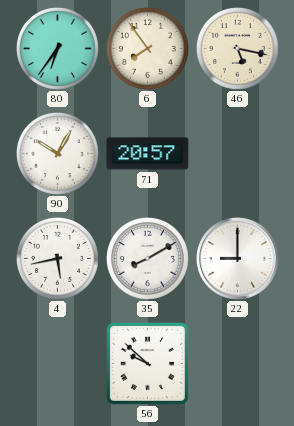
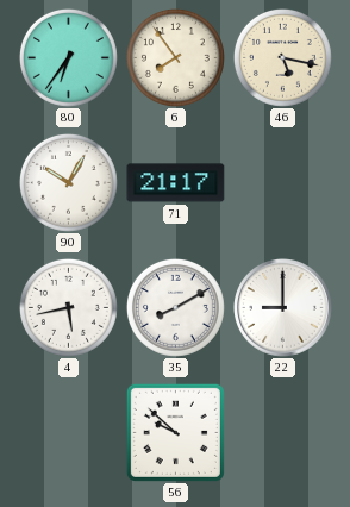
71: 20:57 -> 21:17 (176, 183)
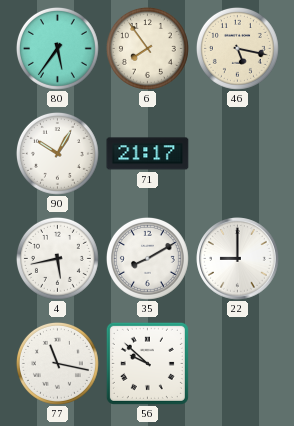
80: 6:36 -> 5:36 (57, 48)
77: none -> 11:17 (57, 363)
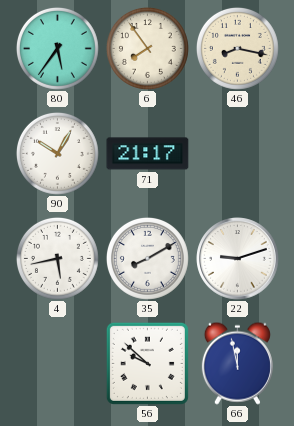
46: 5:17 -> 8:17 (237, 48)
22: 9:00 -> 9:12 (238, 259)
77: 11:17 -> none (57, 363)
66: none -> 11:58 (237, 363)
